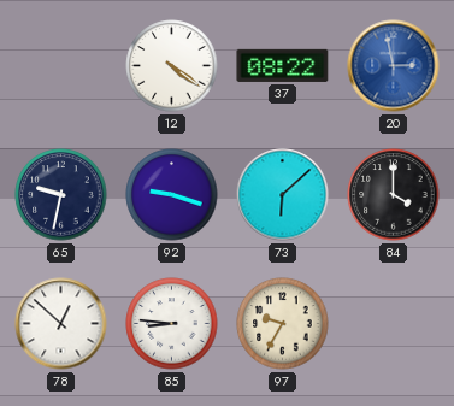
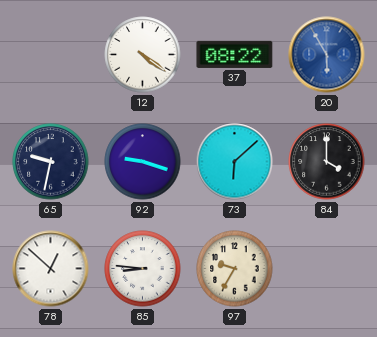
20: 2:58 -> 5:55 (327, 55)
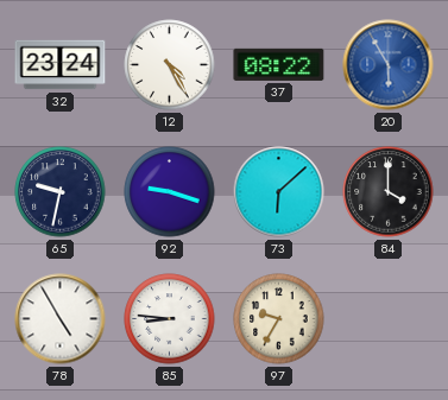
32: none -> 23:24 (61, 65)
12: 4:21 -> 4:25 (170, 65)
78: 12:52 -> 4:55 (61, 319)
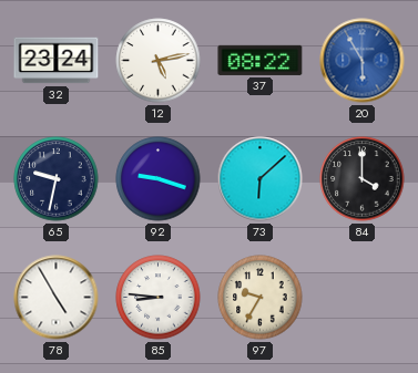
12: 4:25 -> 5:13 (159, 61)
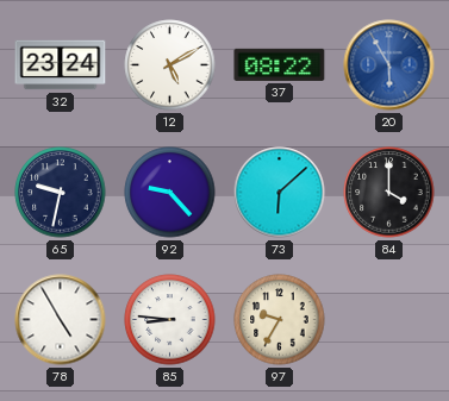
12: 5:13 -> 5:10 (170, 65)
92: 9:18 -> 9:23 (170, 193)
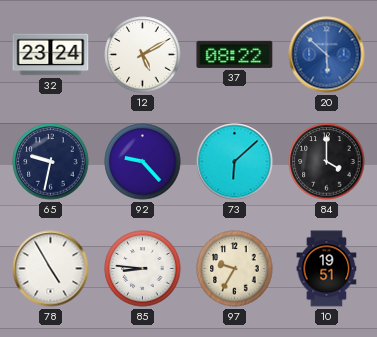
20: 5:55 -> 5:52 (327, 55)
10: none -> 19:51 (327, 269)
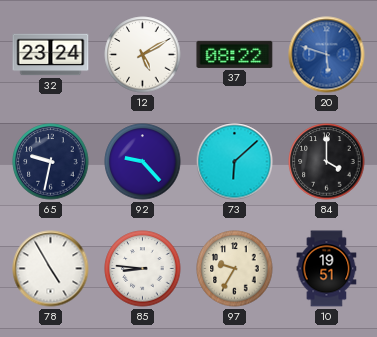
20: 5:52 -> 5:48 (327, 55)
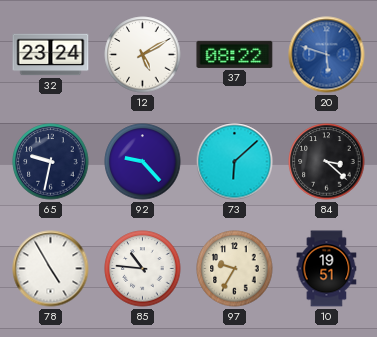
84: 4:00 -> 3:22 (327, 162)
85: 8:46 -> 10:46 (143, 269)
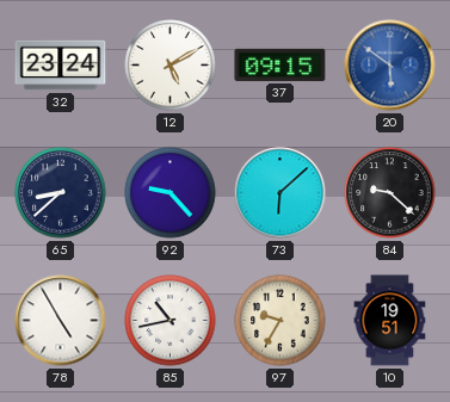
37: 08:22 -> 09:15 (281, 64)
20: 5:48 -> 5:51 (390, 66)
65: 9:32 -> 8:38 (61, 193)
84: 3:22 -> 9:22 (390, 193)
85: 10:46 -> 10:43 (171, 321)
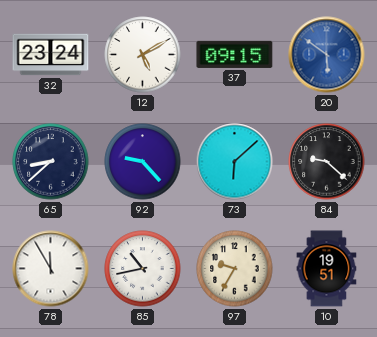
78: 4:55 -> 11:55 (51, 269)
